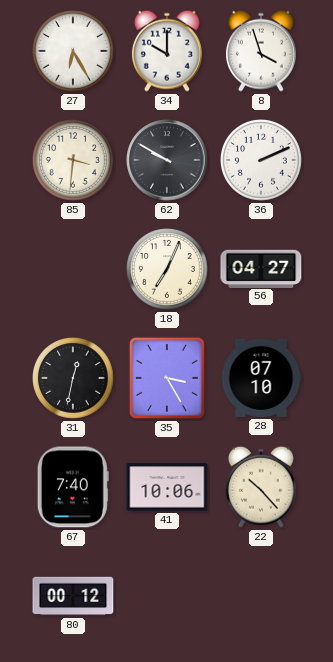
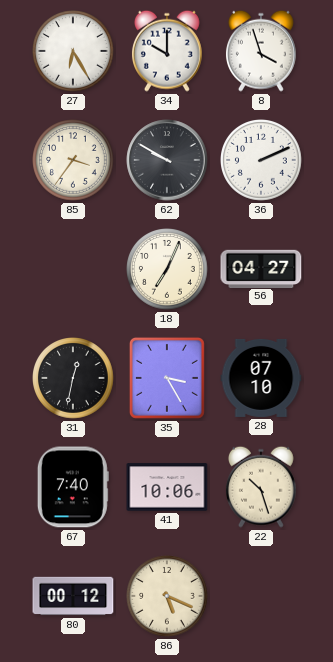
85: 3:31 -> 3:36 (74, 161)
22: 10:23 -> 10:27 (261, 487)
86: none -> 5:19 (168, 597)
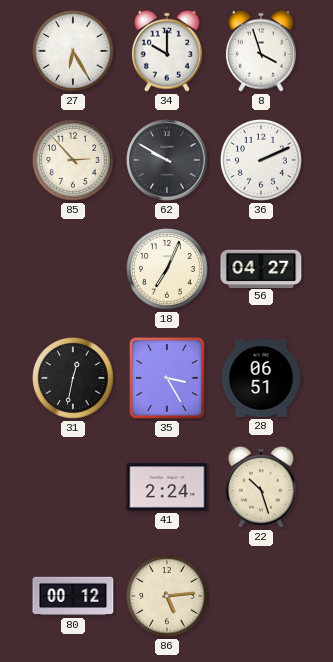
85: 3:36 -> 2:53 (74, 161)
28: 07:10 -> 06:51 (261, 378)
67: 7:40 -> none (73, 487)
41: 10:06 -> 2:24 (167, 487)
86: 5:19 -> 5:14 (168, 597)
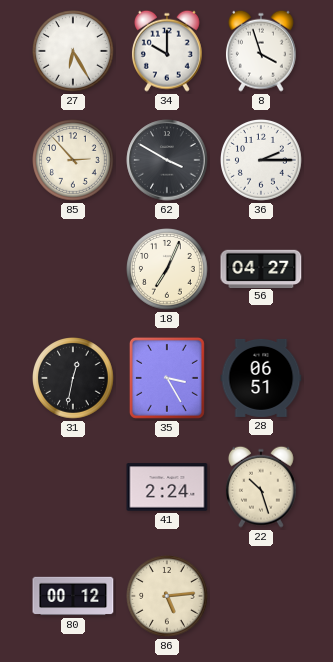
62: 9:50 -> 3:50 (167, 160)
36: 2:11 -> 2:15 (262, 161)
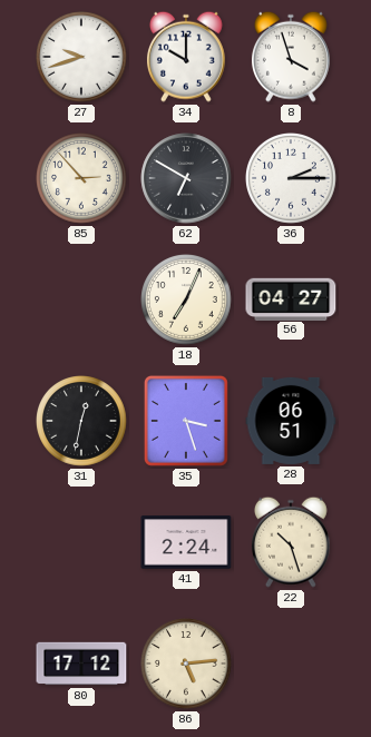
27: 6:25 -> 9:42 (82, 58)
62: 3:50 -> 6:50 (186, 178)
35: 3:25 -> 3:27 (186, 421)
80: 00:12 -> 17:12 (81, 664)
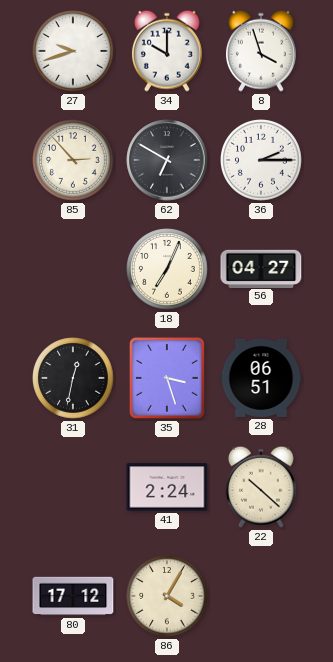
22: 10:27 -> 10:22 (261, 487)
86: 5:14 -> 4:05 (168, 597)
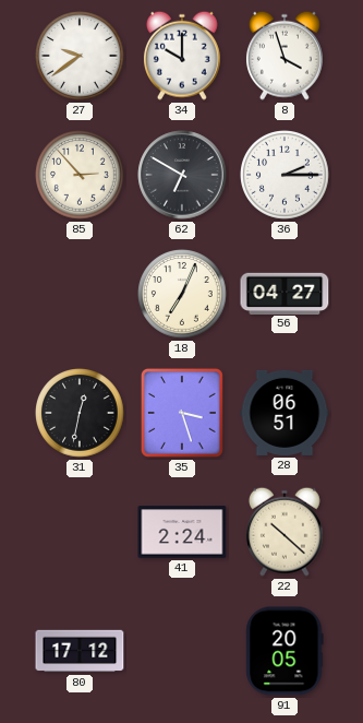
27: 9:42 -> 9:39 (81, 57)
86: 4:05 -> none (168, 597)
91: none -> 20:05 (285, 651)
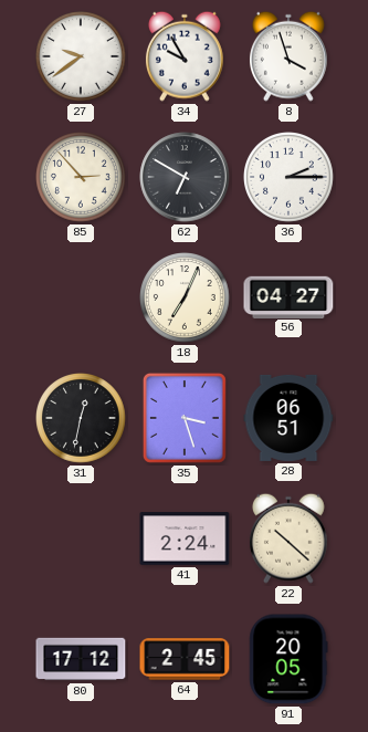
34: 10:00 -> 9:55 (185, 56)
64: none -> 2:45 (185, 659)
